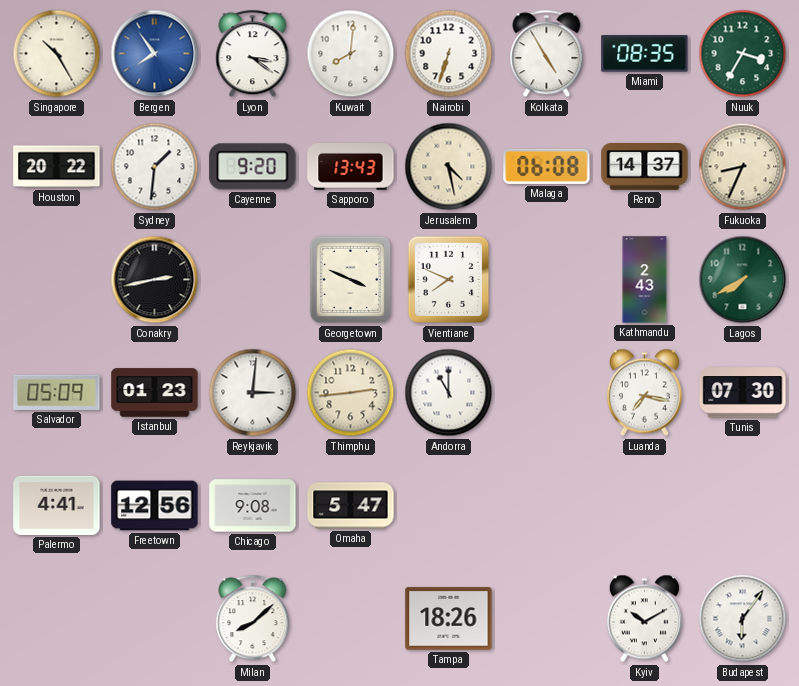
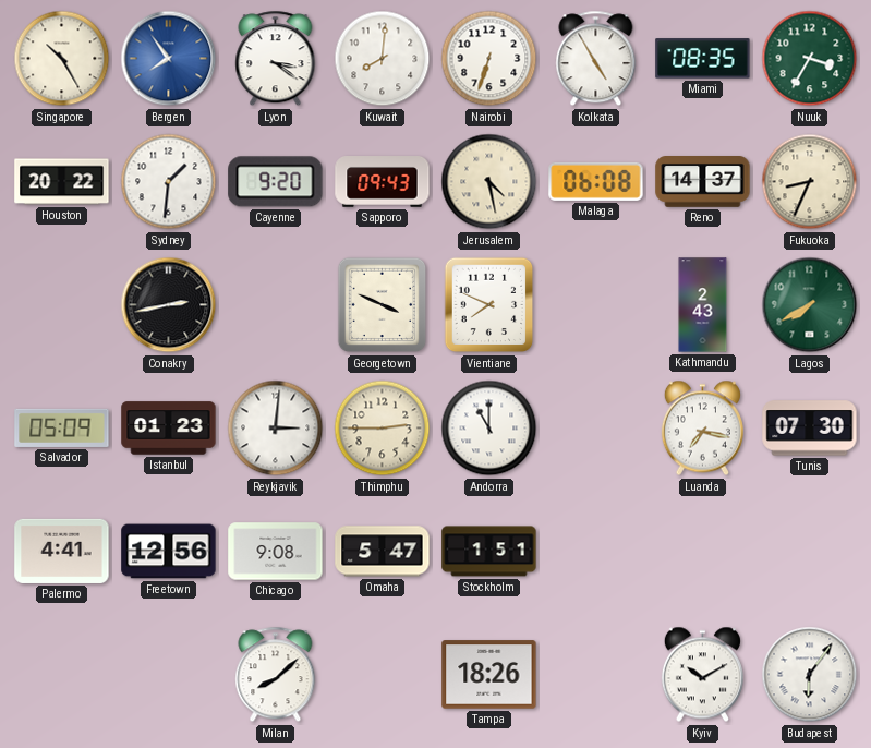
Sapporo: 13:43 -> 09:43 (383, 182)
Thimphu: 2:44 -> 2:45 (383, 429)
Stockholm: none -> 1:51 (489, 552)
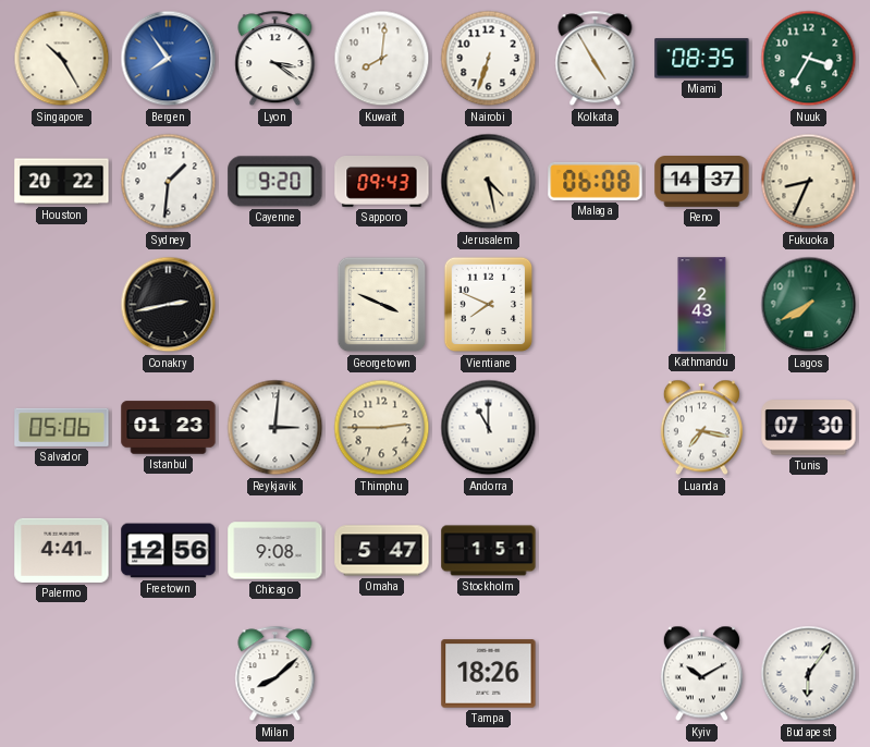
Salvador: 05:09 -> 05:06 (62, 427)
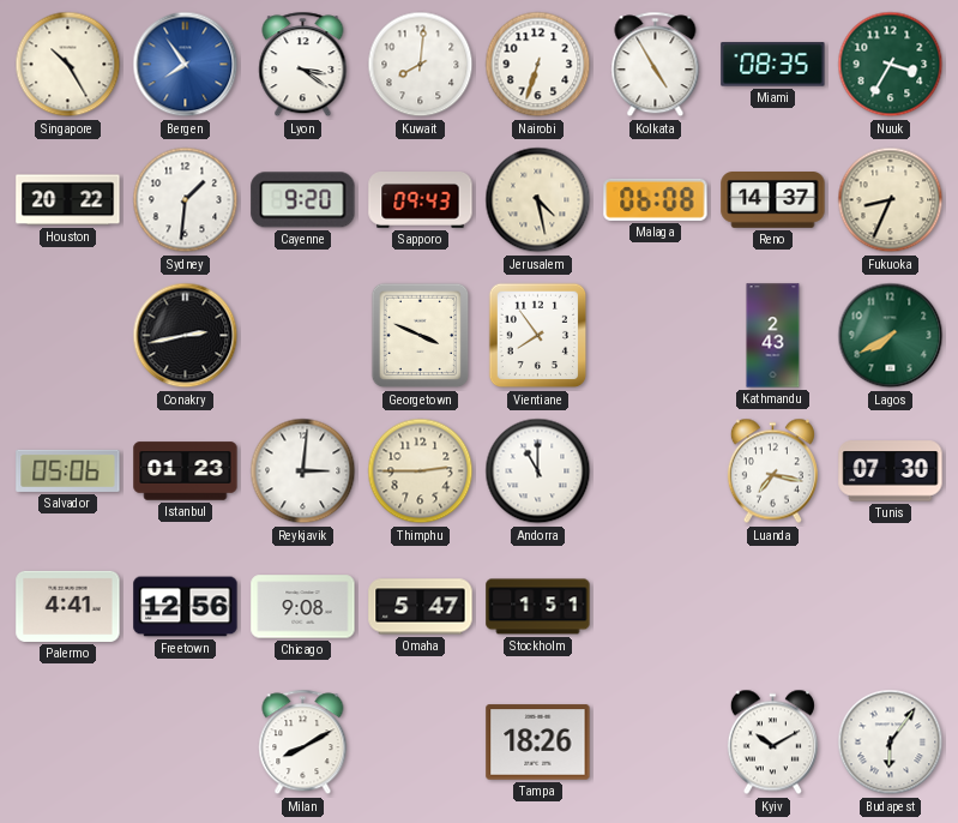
Vientiane: 7:49 -> 7:54 (538, 336)
Milan: 8:08 -> 8:10 (303, 743)
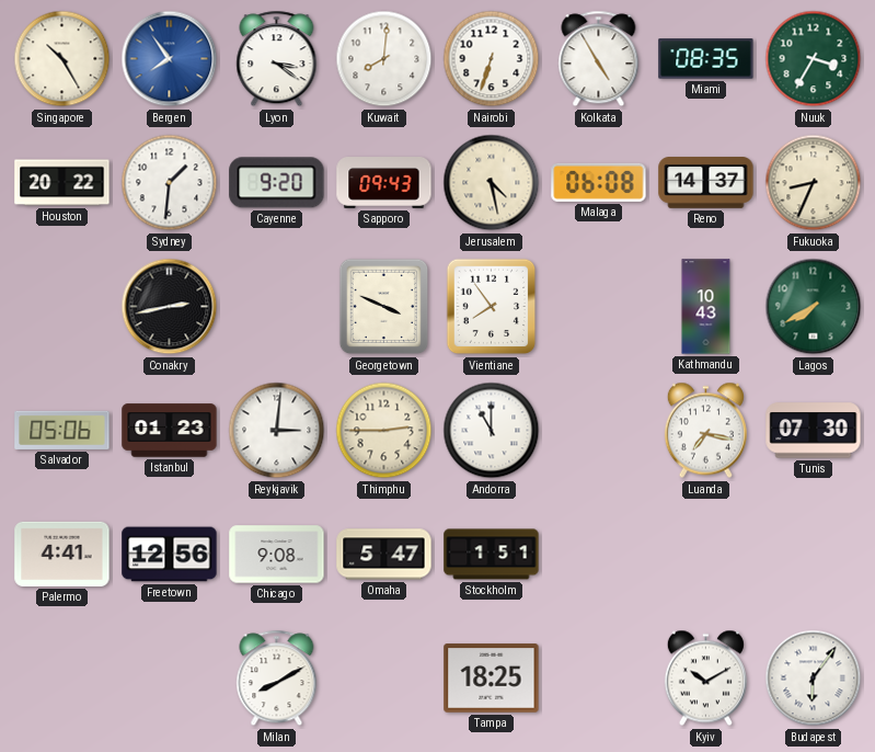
Kathmandu: 2:43 -> 10:43 (706, 307)
Tampa: 18:26 -> 18:25 (492, 679)
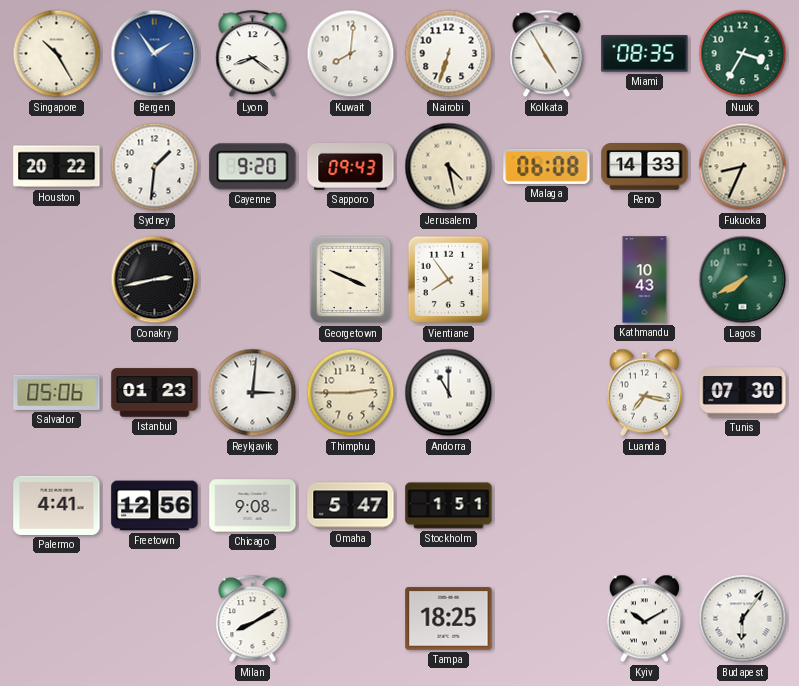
Bergen: 7:54 -> 1:54 (155, 54)
Lyon: 3:21 -> 8:21 (253, 54)
Reno: 14:37 -> 14:33 (645, 167)
